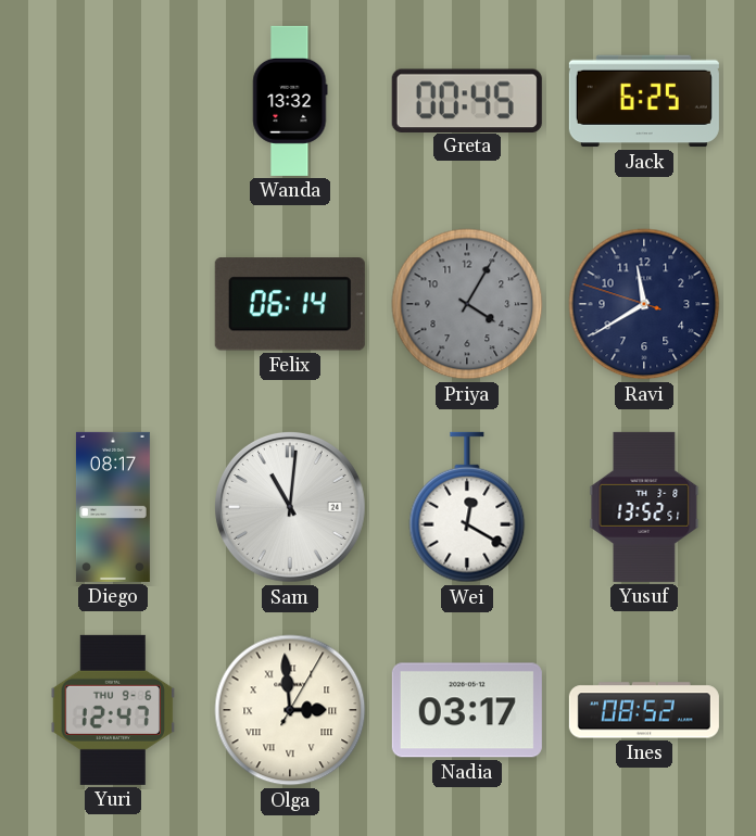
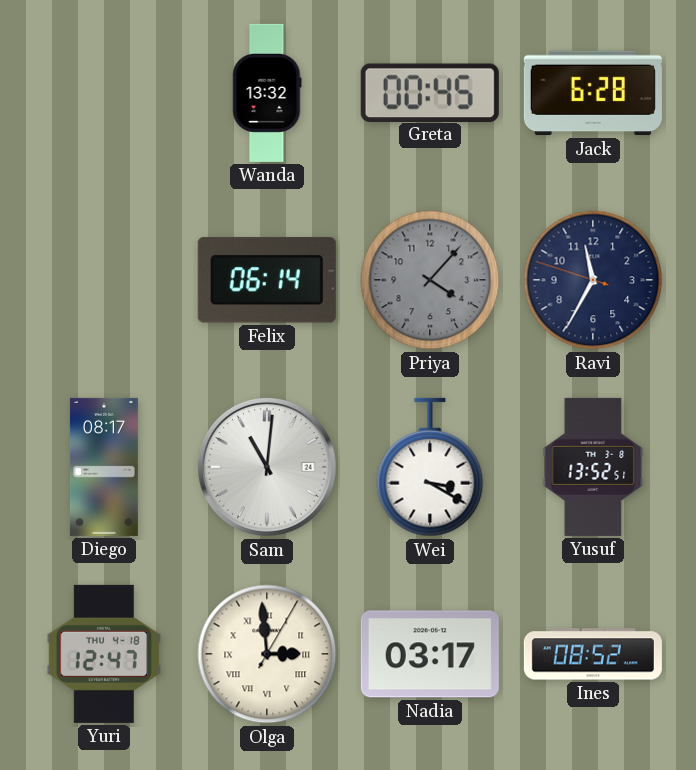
Jack: 6:25 -> 6:28 (593, 93)
Priya: 4:05 -> 4:07 (430, 280)
Ravi: 11:39 -> 11:34 (593, 280)
Wei: 12:20 -> 3:20 (430, 467)
Yuri date: THU 9-6 -> THU 4-18 (104, 654)
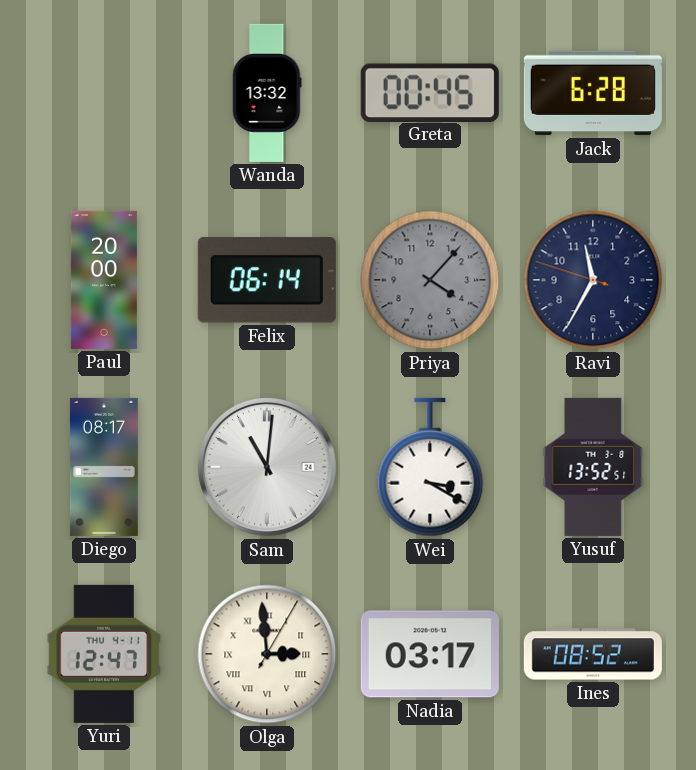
Paul: none -> 20:00 (104, 280)
Yuri date: THU 4-18 -> THU 4-11 (104, 654)
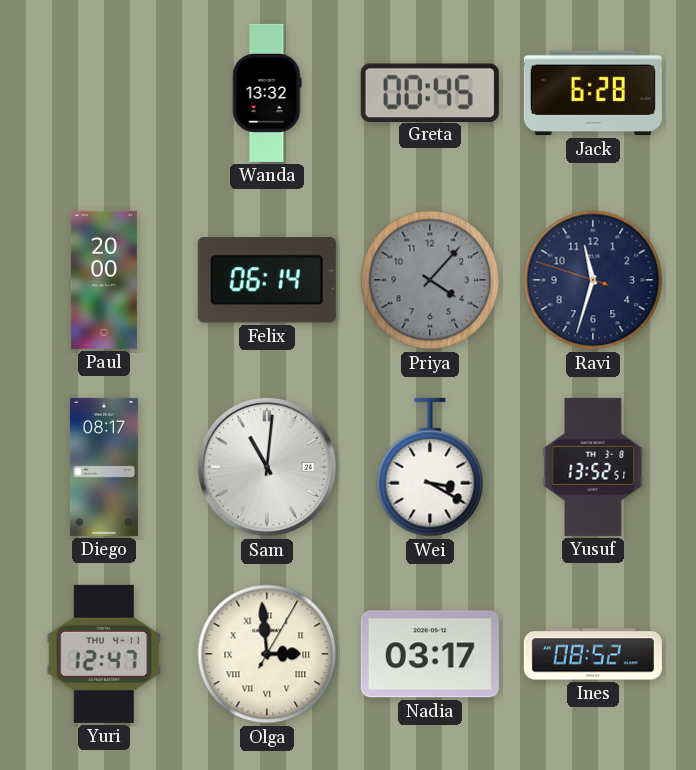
Ravi: 11:34 -> 11:32 (593, 280)
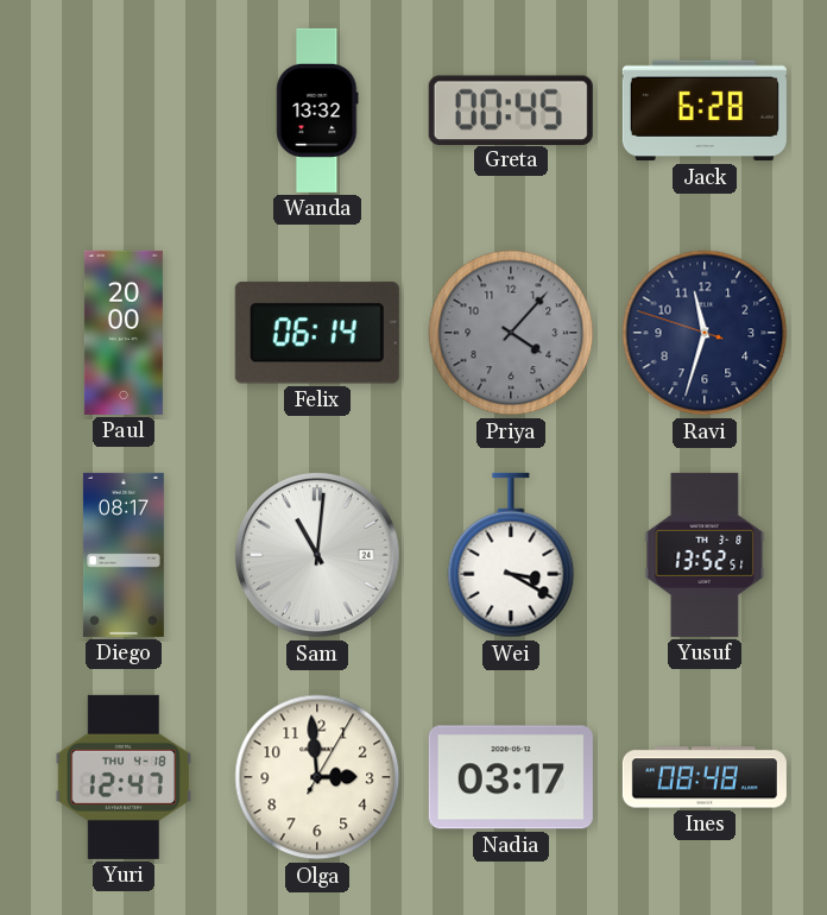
Yuri date: THU 4-11 -> THU 4-18 (124, 777)
Olga numerals: Roman -> Arabic (317, 777)
Ines: 08:52 -> 08:48 (705, 777)
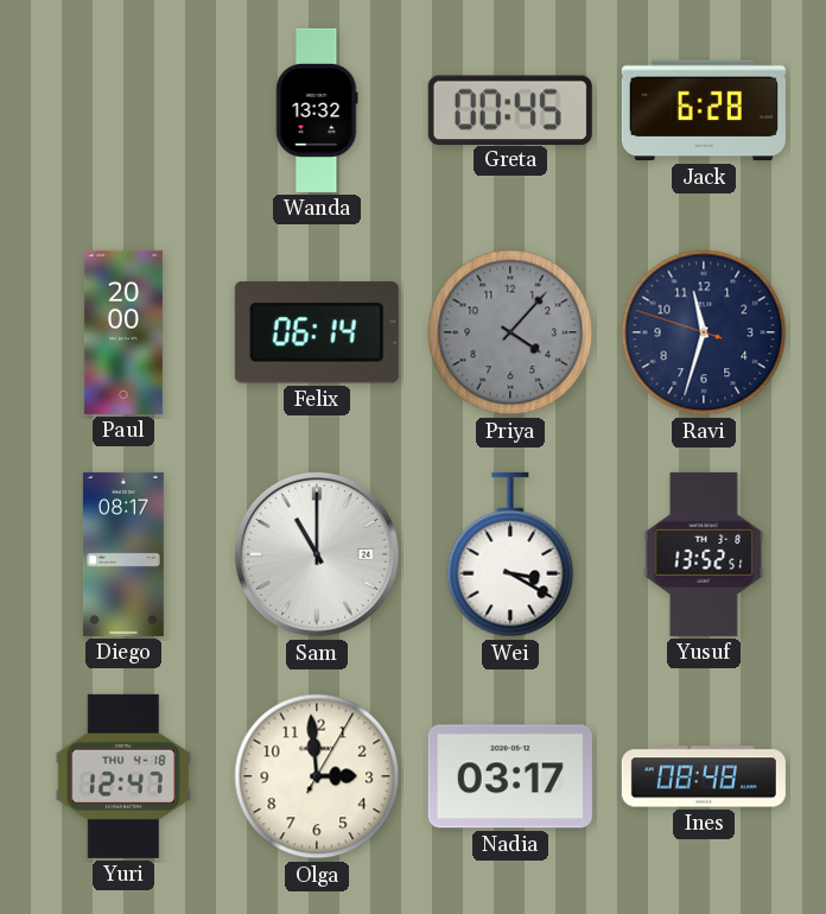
Sam: 11:01 -> 11:00 (317, 554)
